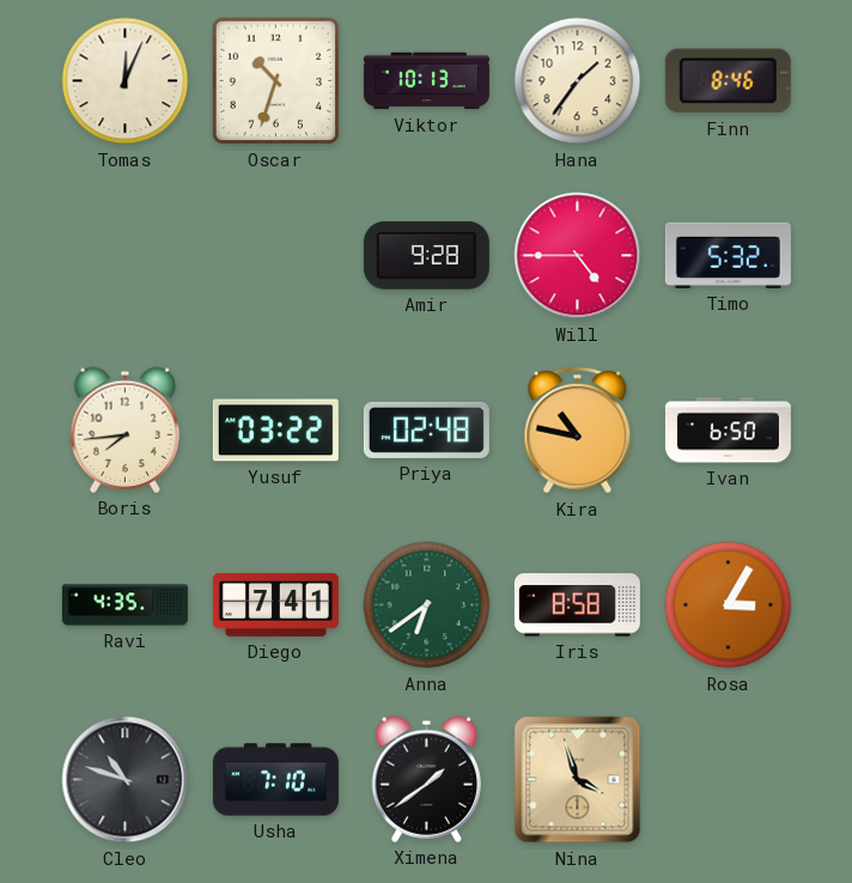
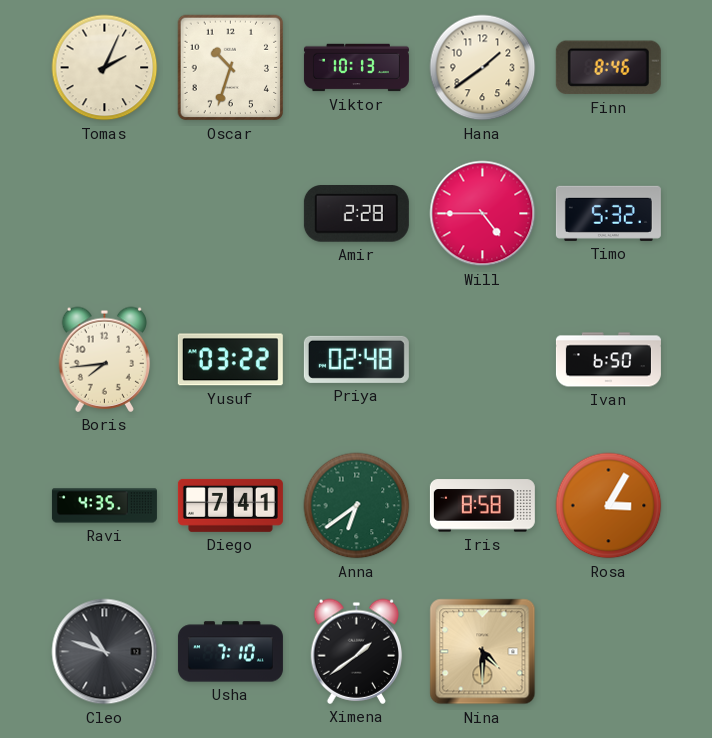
Tomas: 12:04 -> 2:04 (105, 68)
Hana: 1:36 -> 1:39 (483, 68)
Amir: 9:28 -> 2:28 (356, 214)
Kira: 10:47 -> none (578, 431)
Nina: 3:57 -> 4:30 (483, 652)
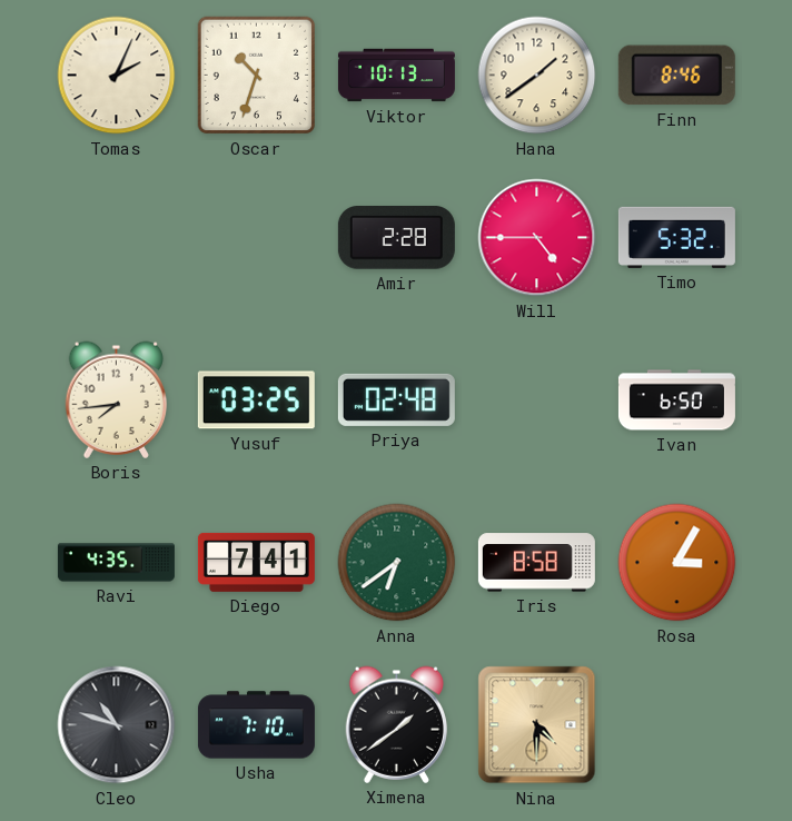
Yusuf: 03:22 -> 03:25 (256, 400)
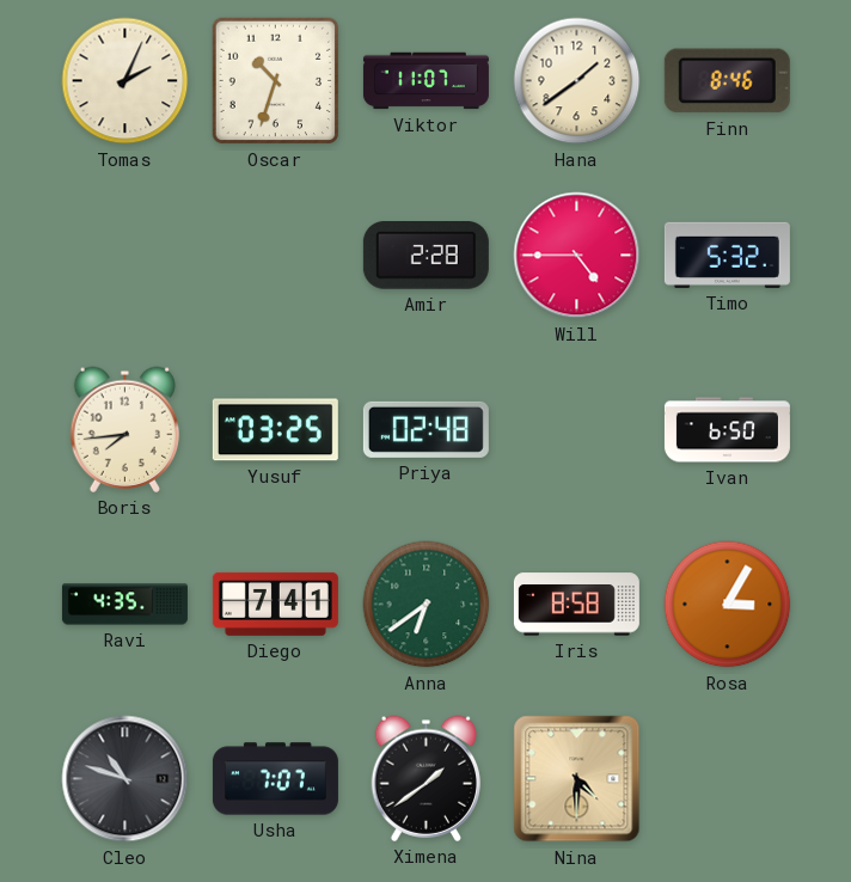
Viktor: 10:13 -> 11:07 (425, 81)
Usha: 7:10 -> 7:07 (275, 779)
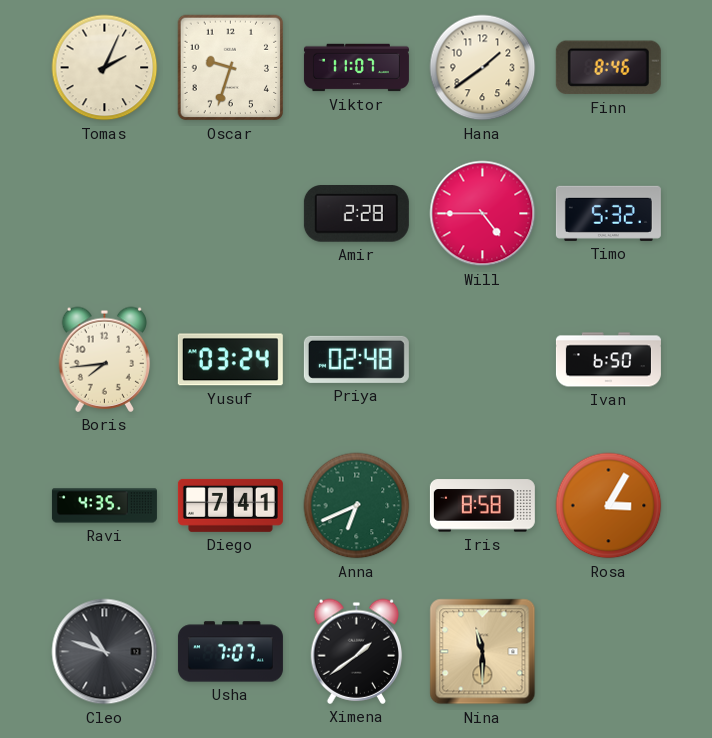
Oscar: 10:33 -> 9:33 (231, 68)
Yusuf: 03:25 -> 03:24 (230, 360)
Anna: 6:39 -> 6:41 (357, 506)
Nina: 4:30 -> 11:30 (483, 652)
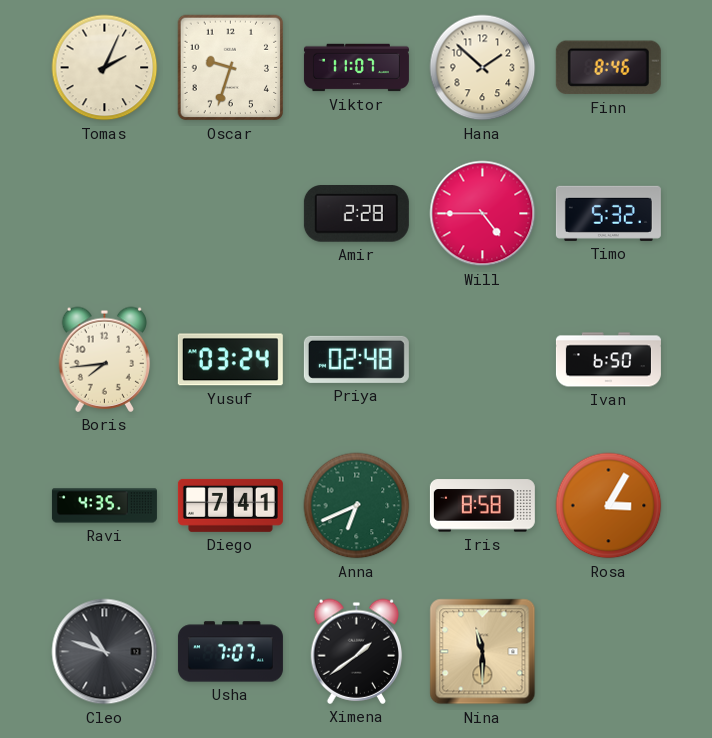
Hana: 1:39 -> 1:52 (483, 68)
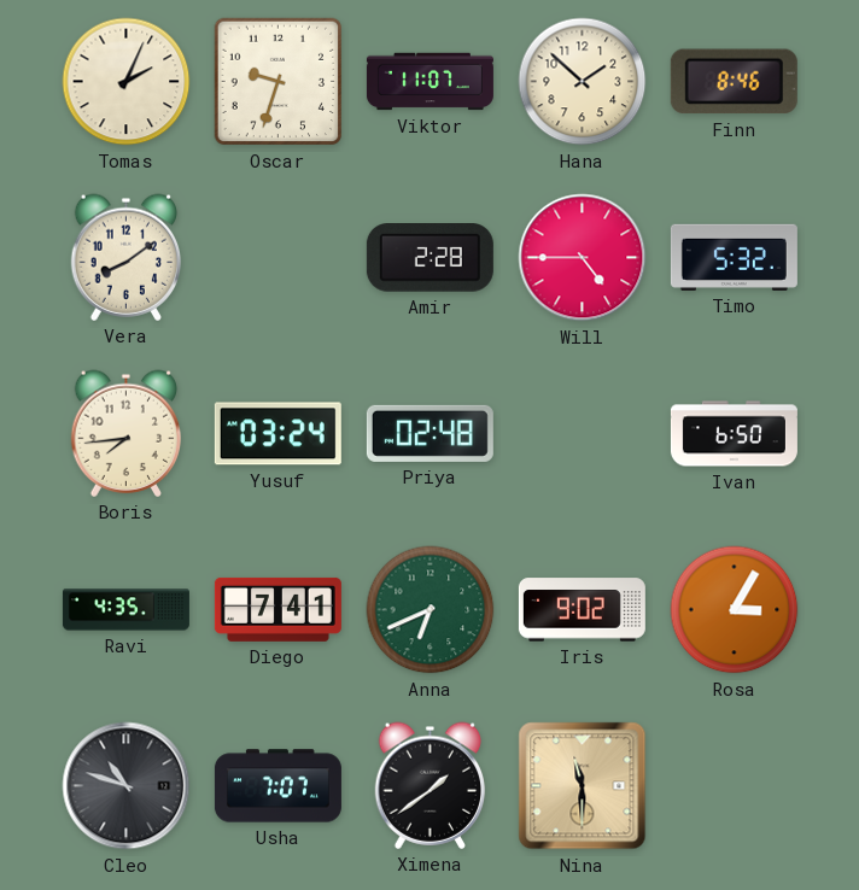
Vera: none -> 8:09 (127, 257)
Iris: 8:58 -> 9:02 (582, 610)
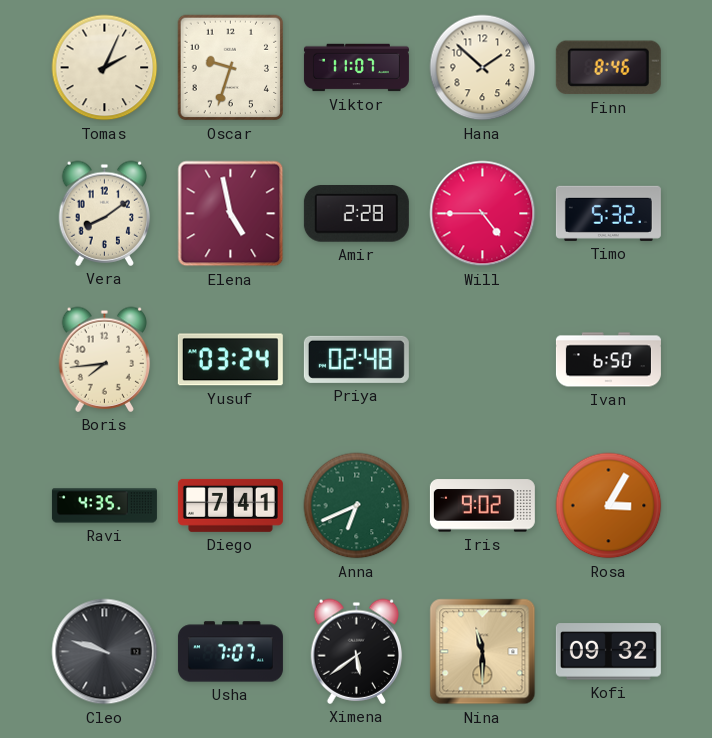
Elena: none -> 4:58 (231, 214)
Cleo: 10:48 -> 9:48 (105, 652)
Ximena: 1:39 -> 5:39 (357, 651)
Kofi: none -> 09:32 (608, 652)
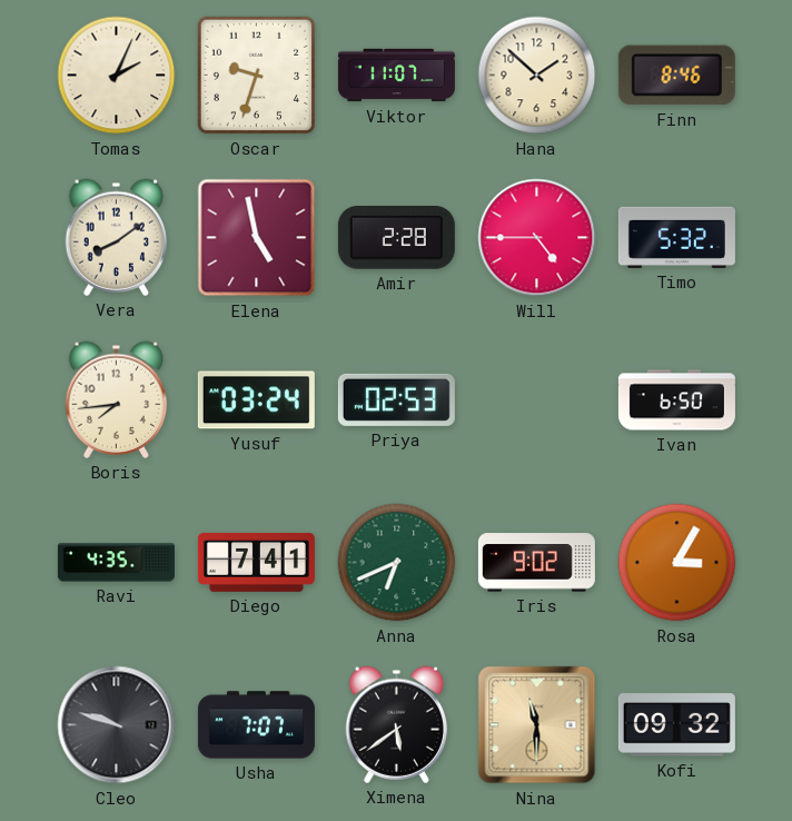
Priya: 02:48 -> 02:53 (396, 399)
